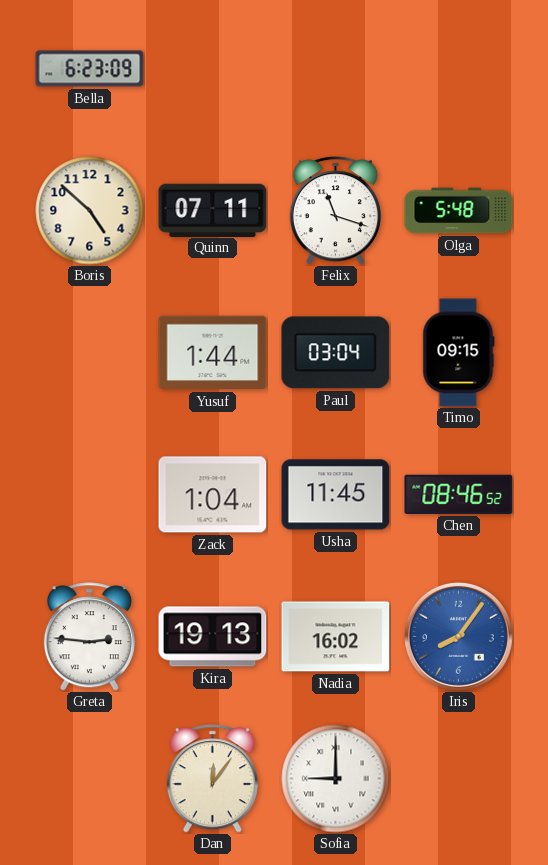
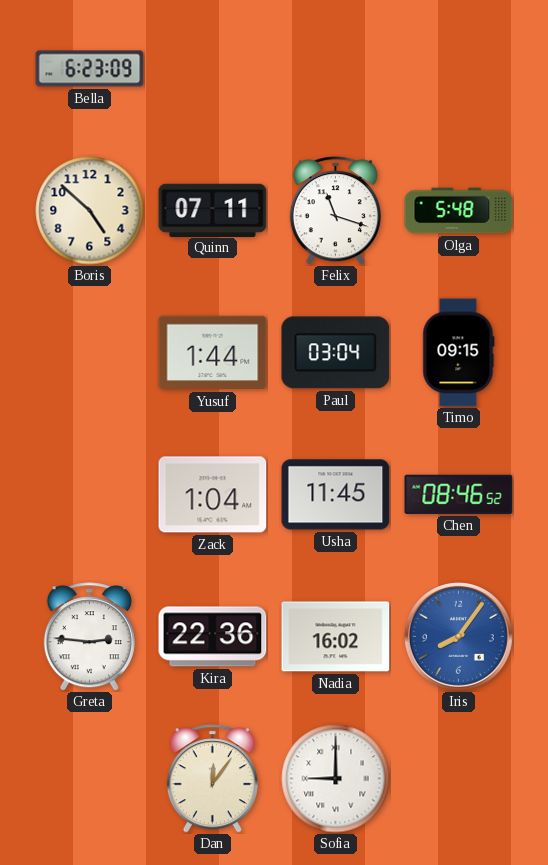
Kira: 19:13 -> 22:36 (213, 637)
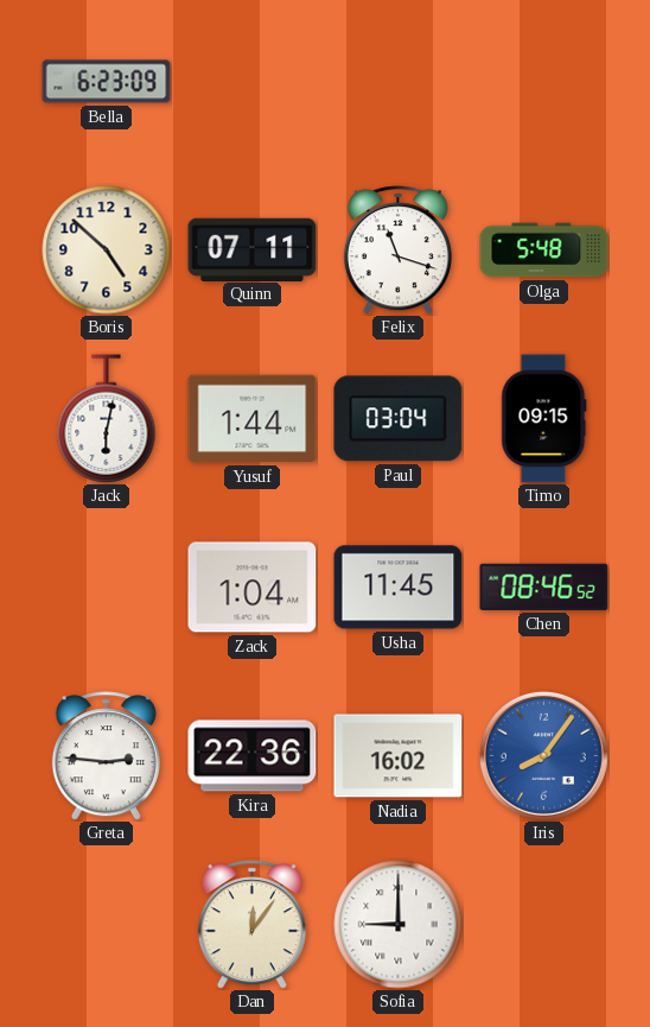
Jack: none -> 6:02 (107, 419)
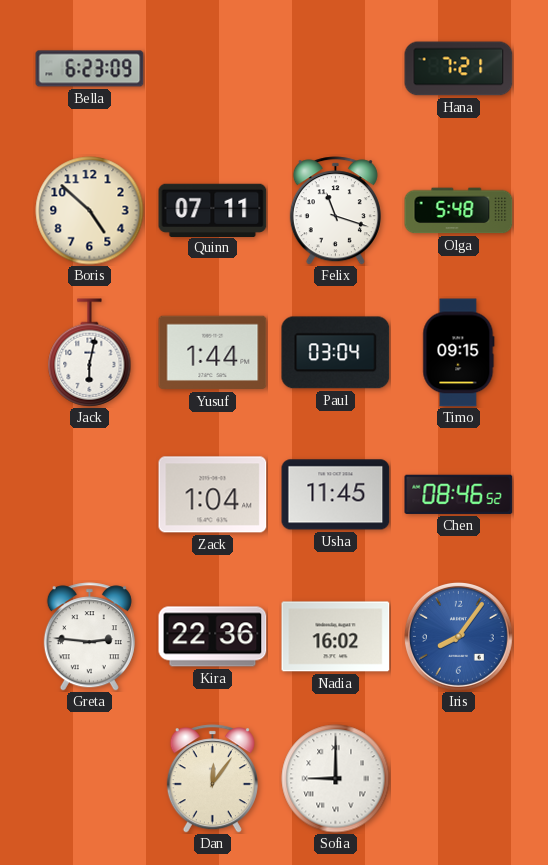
Hana: none -> 7:21 (459, 69)
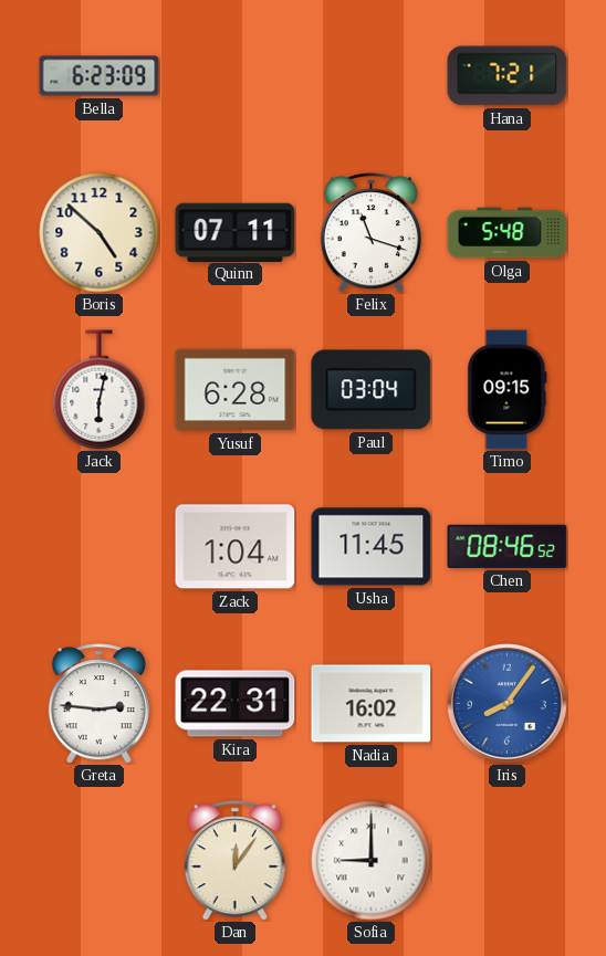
Yusuf: 1:44 -> 6:28 (236, 390)
Kira: 22:36 -> 22:31 (236, 704)
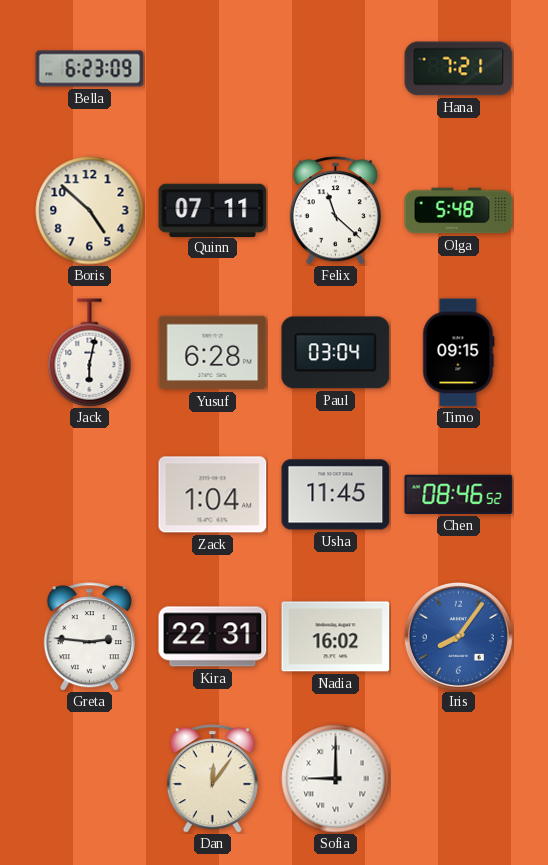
Felix: 11:18 -> 11:22 (335, 211)
